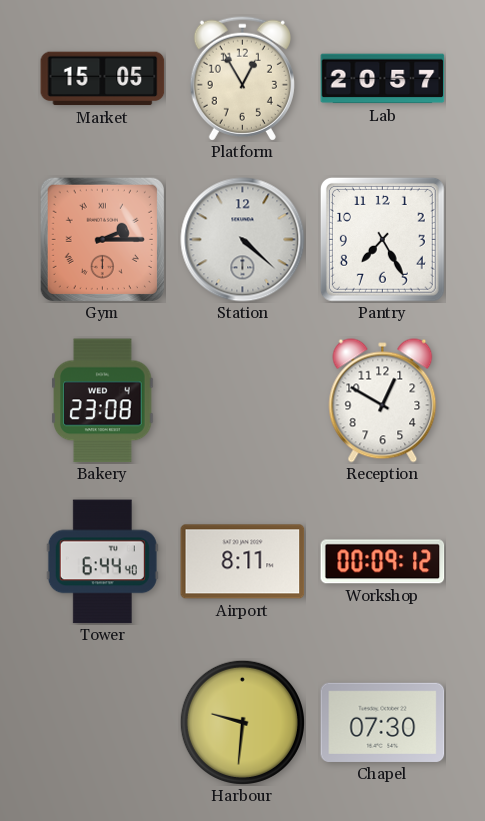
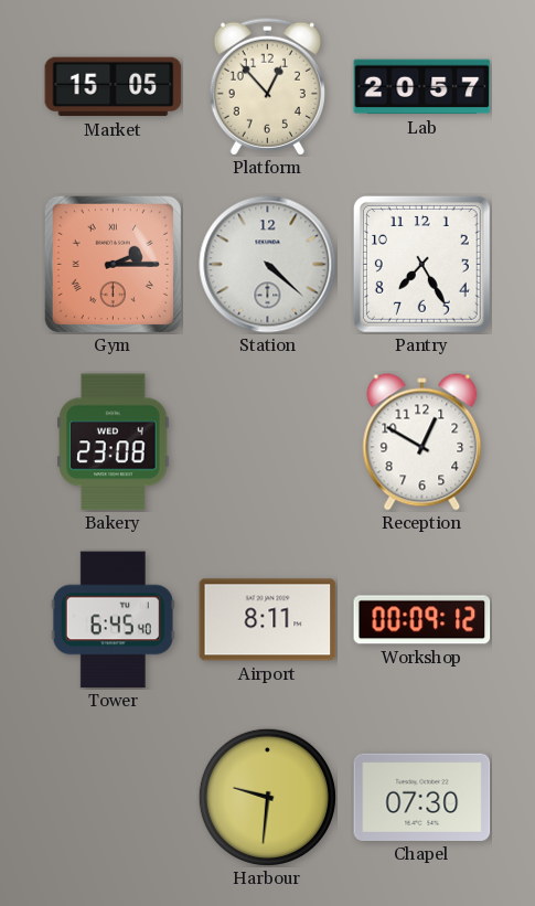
Platform: 12:55 -> 12:53 (267, 86)
Tower: 6:44 -> 6:45 (113, 620)
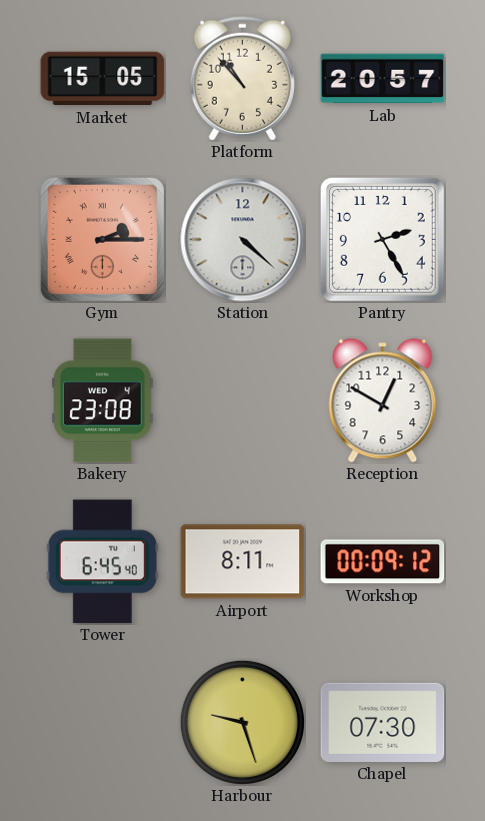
Platform: 12:53 -> 10:53 (242, 78)
Pantry: 7:25 -> 2:25 (382, 239)
Harbour: 9:31 -> 9:27 (242, 722)
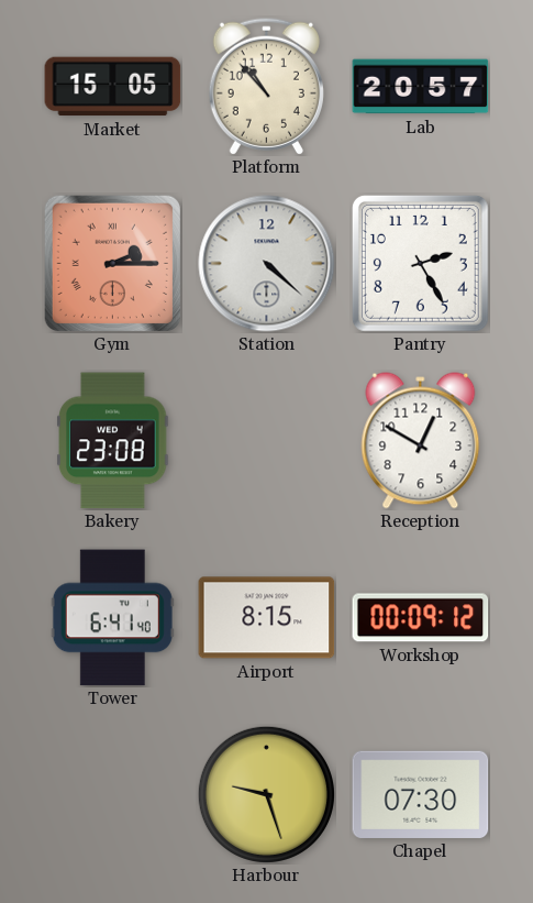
Tower: 6:45 -> 6:41 (112, 618)
Airport: 8:11 -> 8:15 (267, 618)
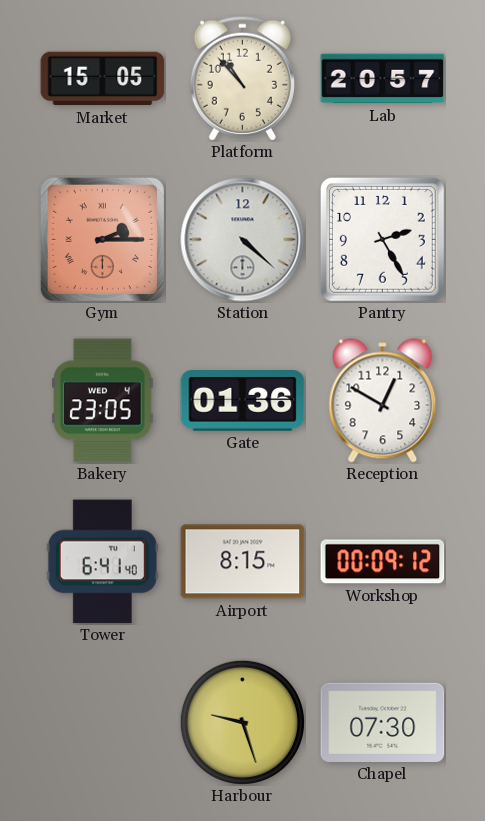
Bakery: 23:08 -> 23:05 (103, 401)
Gate: none -> 01:36 (243, 401)
